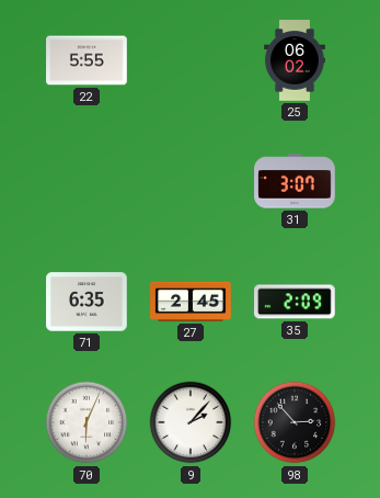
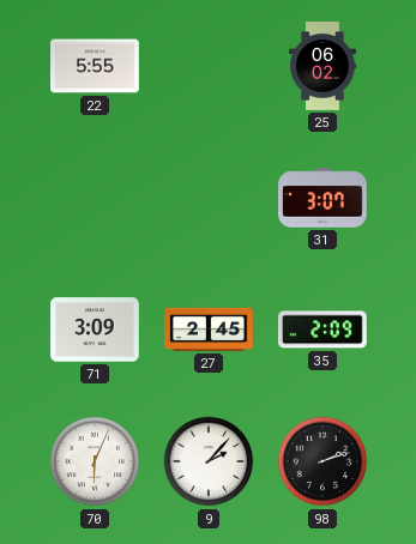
71: 6:35 -> 3:09 (95, 330)
98: 2:53 -> 2:12 (322, 461)
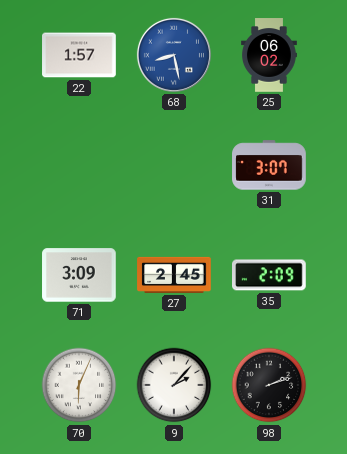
22: 5:55 -> 1:57 (79, 55)
68: none -> 8:28 (174, 55)
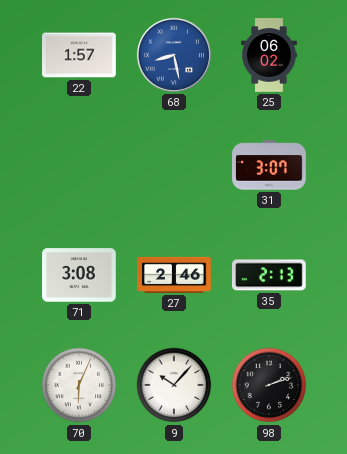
71: 3:09 -> 3:08 (79, 275)
27: 2:45 -> 2:46 (174, 275)
35: 2:09 -> 2:13 (270, 275)
9: 2:07 -> 10:07 (174, 385)
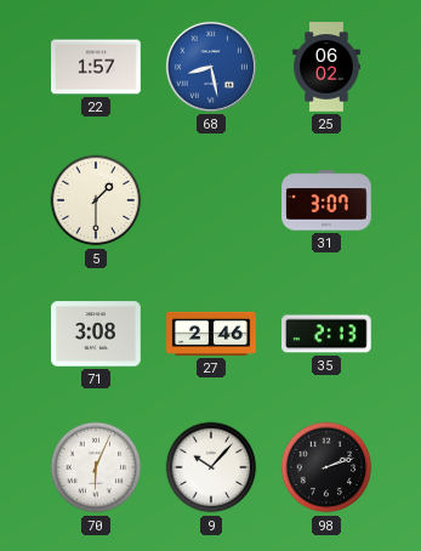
5: none -> 1:30 (96, 200)
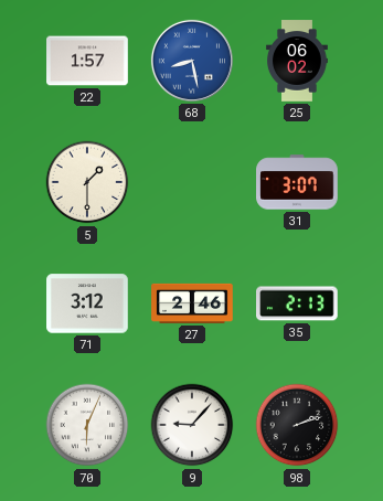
71: 3:08 -> 3:12 (87, 303)
9: 10:07 -> 9:07 (192, 425)
